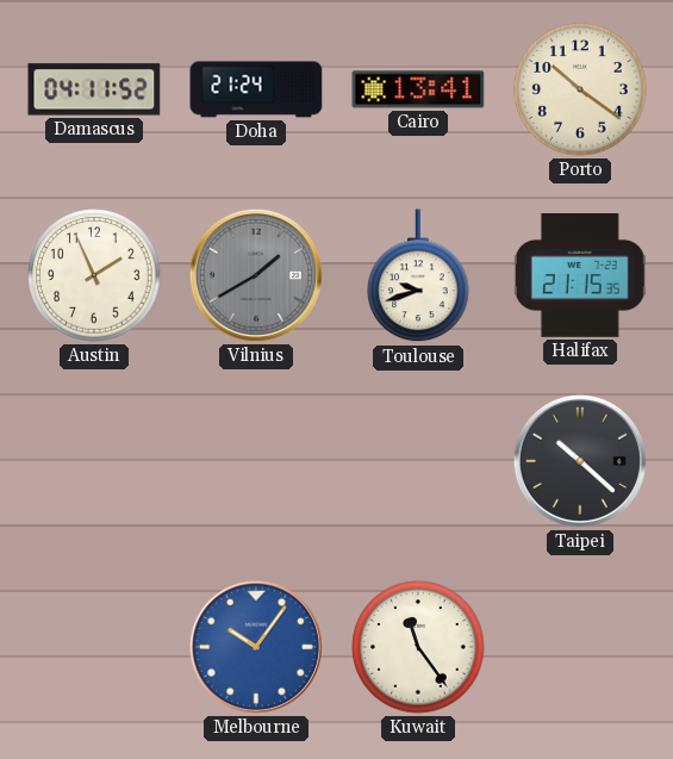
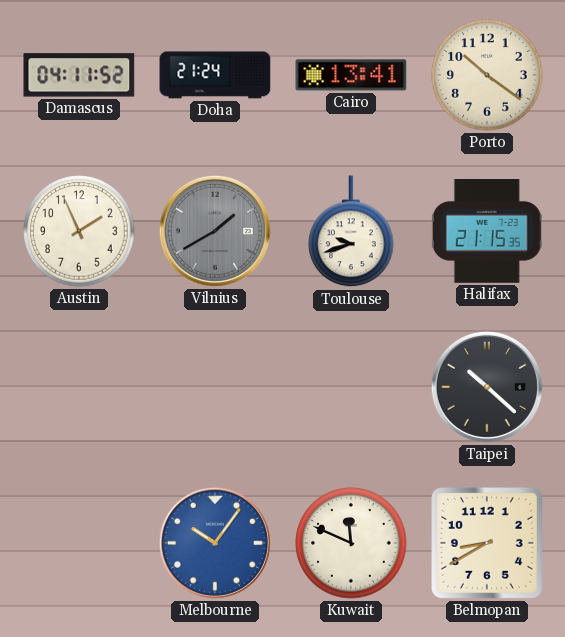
Kuwait: 11:24 -> 11:49 (351, 543)
Belmopan: none -> 8:40 (488, 544)
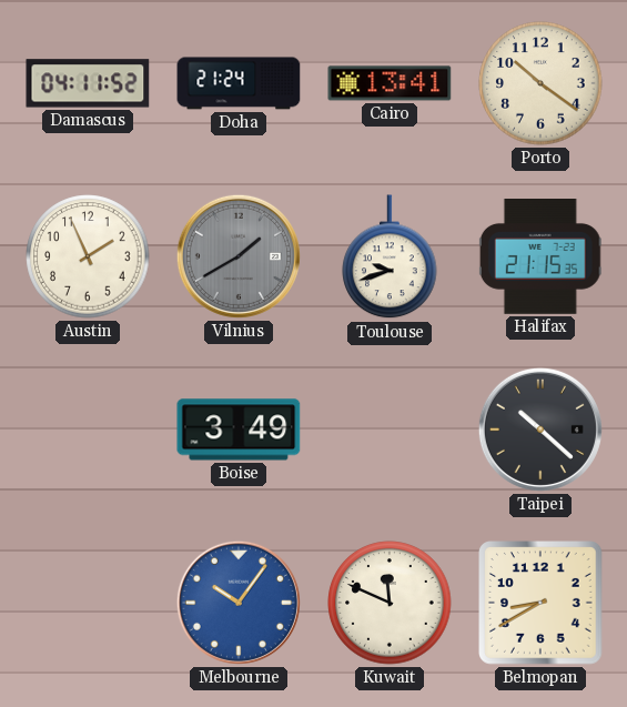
Boise: none -> 3:49 (239, 430)
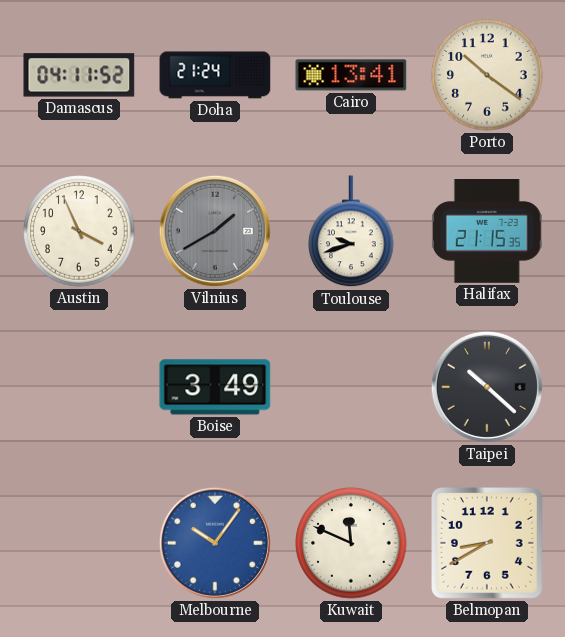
Austin: 1:56 -> 3:56 (79, 231)
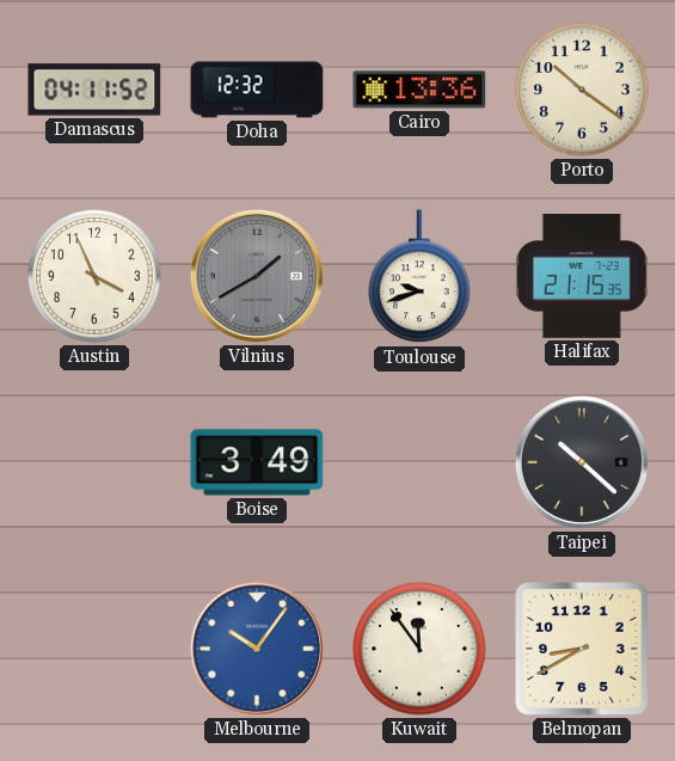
Doha: 21:24 -> 12:32 (257, 90)
Cairo: 13:41 -> 13:36 (419, 90)
Kuwait: 11:49 -> 11:54 (419, 649)
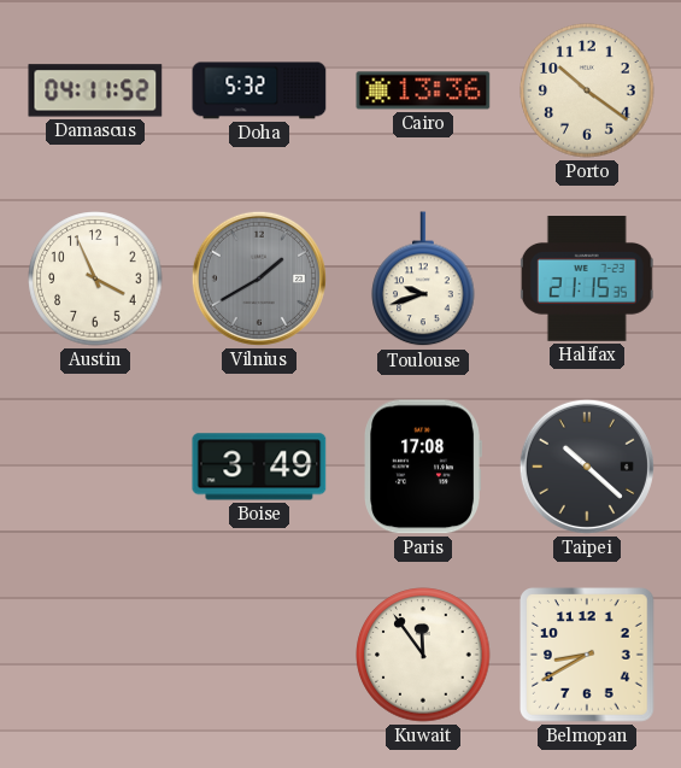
Doha: 12:32 -> 5:32 (259, 90)
Paris: none -> 17:08 (422, 467)
Melbourne: 10:06 -> none (257, 649)
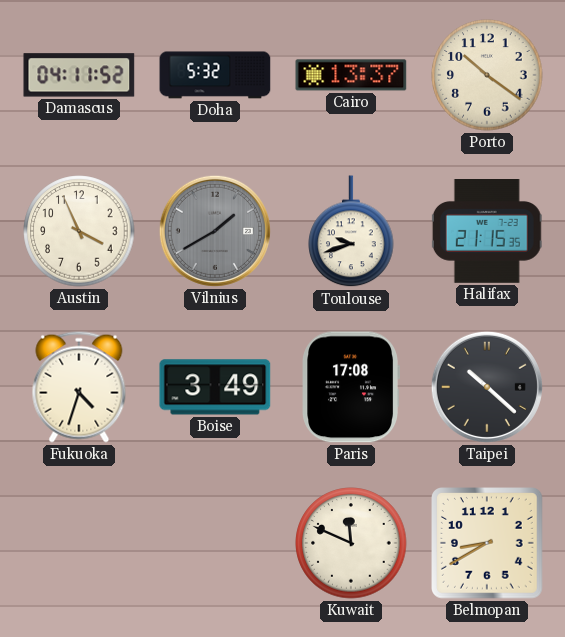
Cairo: 13:36 -> 13:37 (351, 75)
Fukuoka: none -> 4:33 (79, 387)
Kuwait: 11:54 -> 11:49 (351, 543)
